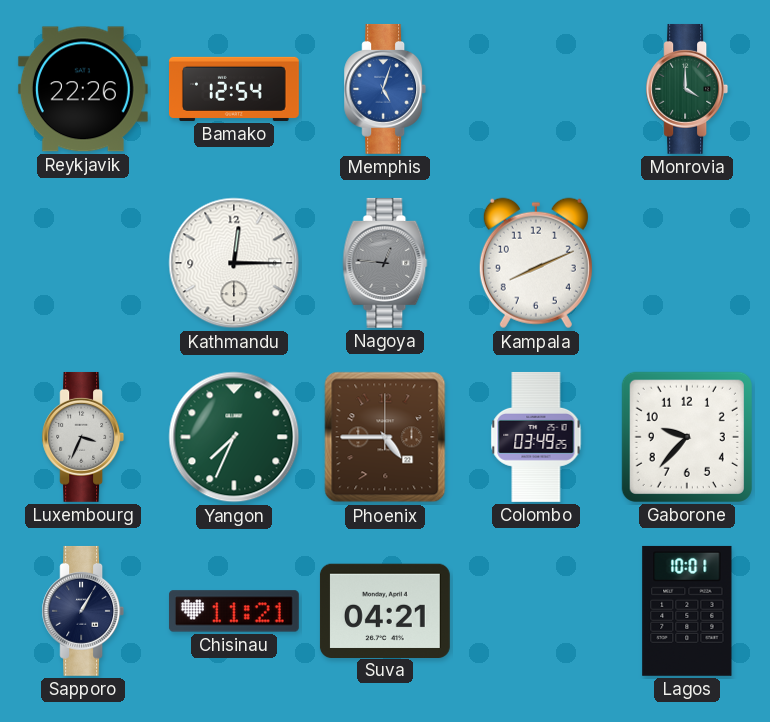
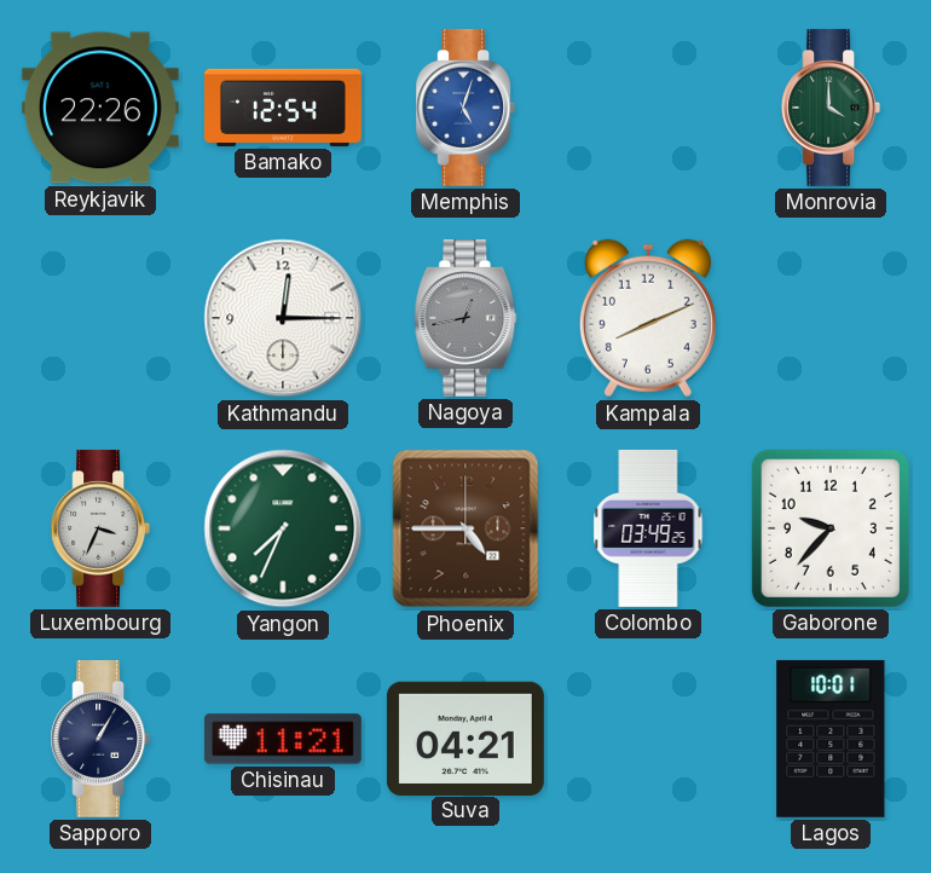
Nagoya: 12:46 -> 12:43 (465, 318)
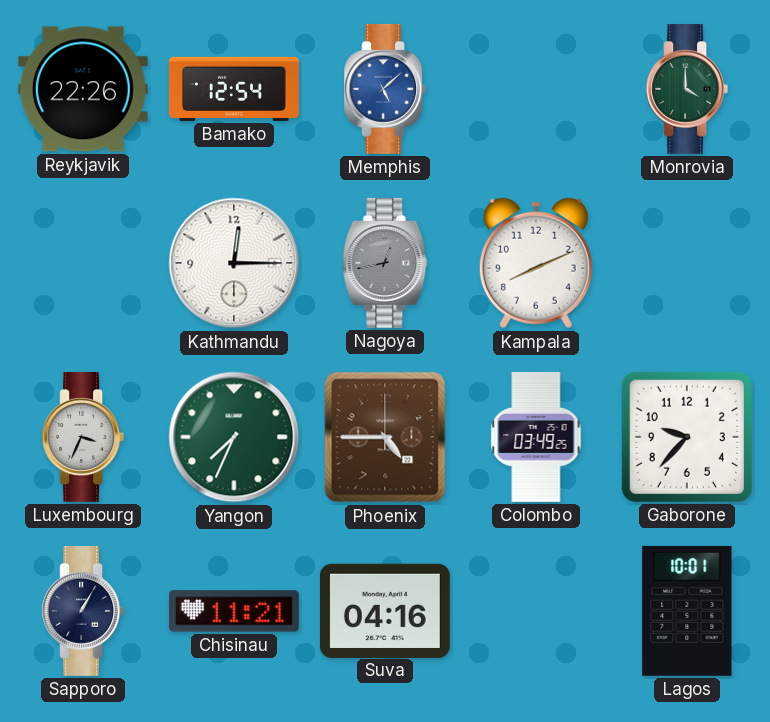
Memphis: 5:03 -> 5:08 (385, 89)
Suva: 04:21 -> 04:16 (385, 610)
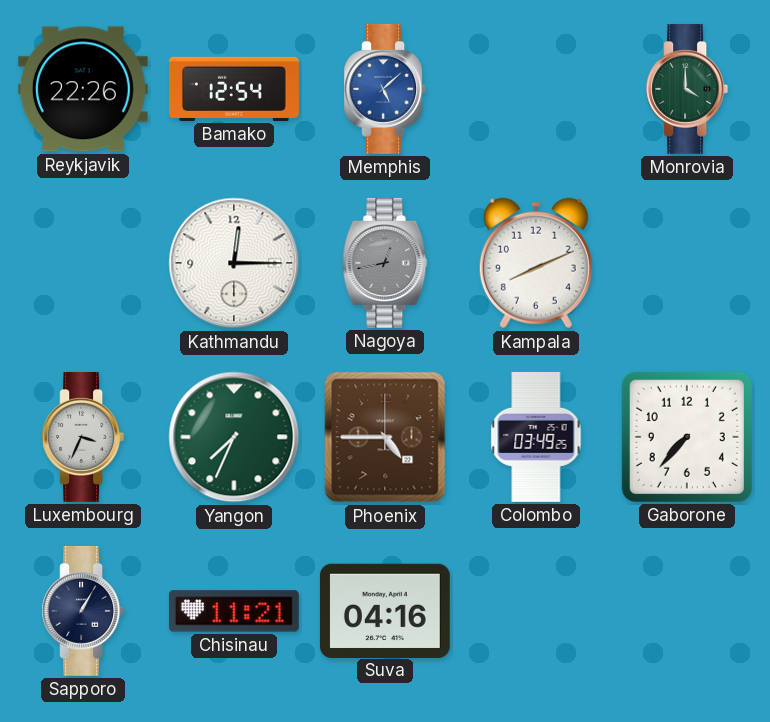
Gaborone: 9:37 -> 7:37 (687, 437)
Lagos: 10:01 -> none (687, 611)
